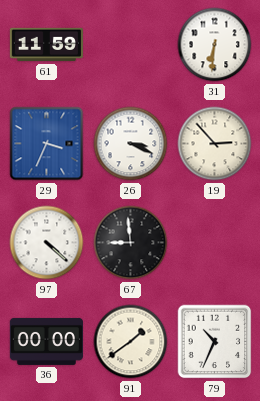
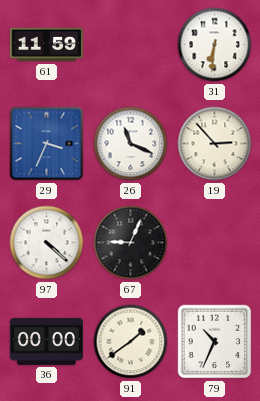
26: 3:19 -> 11:19 (131, 144)
67: 8:59 -> 9:04 (131, 243)
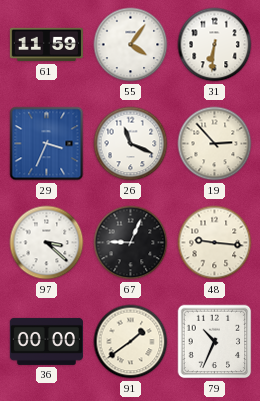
55: none -> 4:06 (131, 45)
97: 4:22 -> 3:22 (47, 243)
48: none -> 9:16 (215, 243)
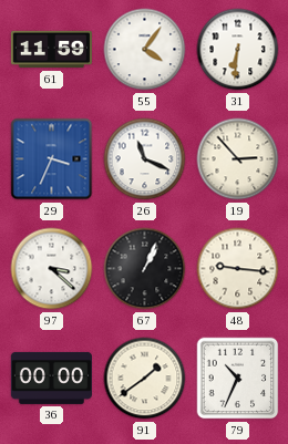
67: 9:04 -> 1:04 (145, 269)
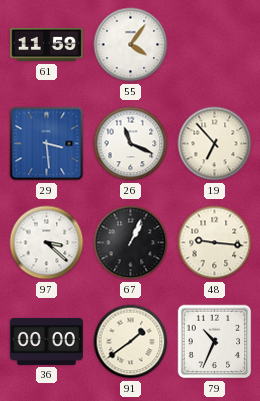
31: 6:31 -> none (238, 50)
29: 3:34 -> 3:29 (47, 144)
19: 2:53 -> 6:53 (215, 144)
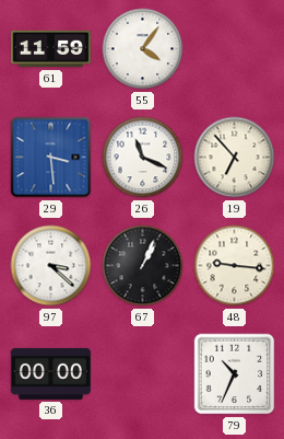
91: 1:39 -> none (131, 342)
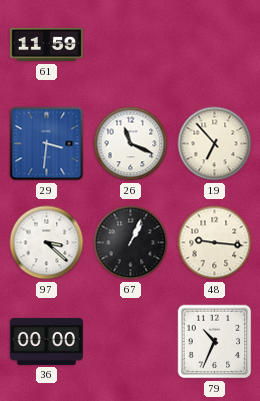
55: 4:06 -> none (143, 49)
29: 3:29 -> 3:31 (47, 144)
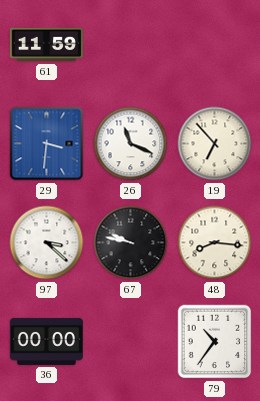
67: 1:04 -> 9:47 (131, 243)
48: 9:16 -> 8:16 (215, 243)
79: 10:34 -> 10:36 (215, 342)
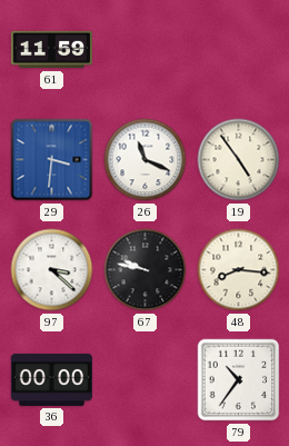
19: 6:53 -> 4:54 (239, 160)
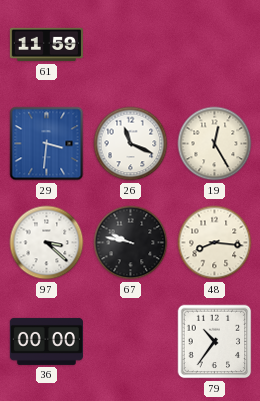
19: 4:54 -> 12:25 (215, 144)
